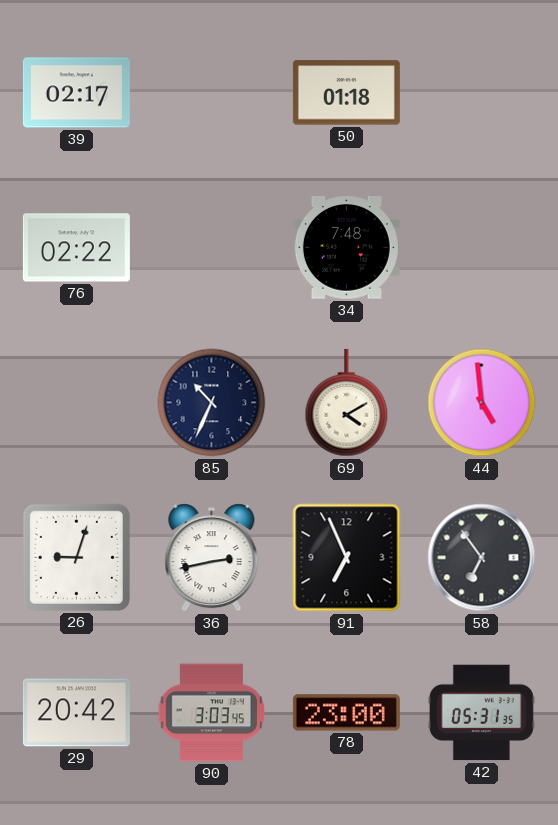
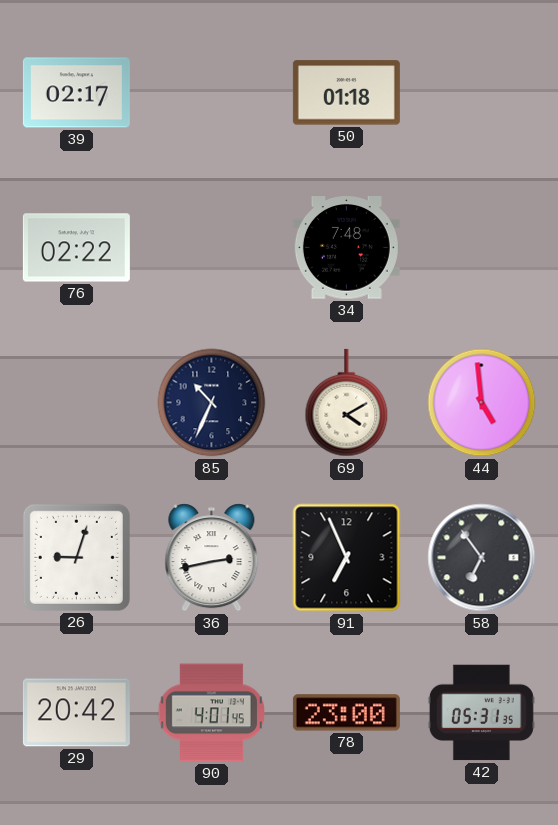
90: 3:03 -> 4:01 (211, 713)
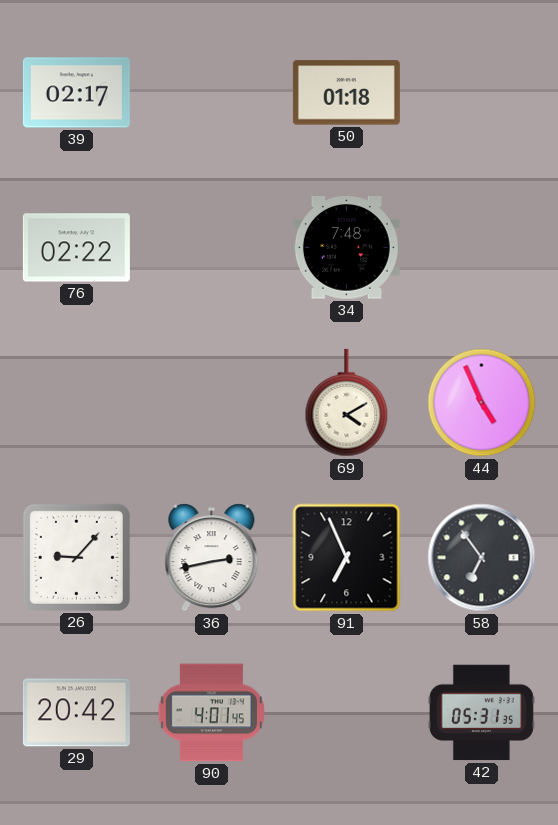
85: 10:34 -> none (212, 403)
44: 4:59 -> 4:56 (482, 403)
26: 9:03 -> 9:07 (76, 557)
78: 23:00 -> none (346, 713)
